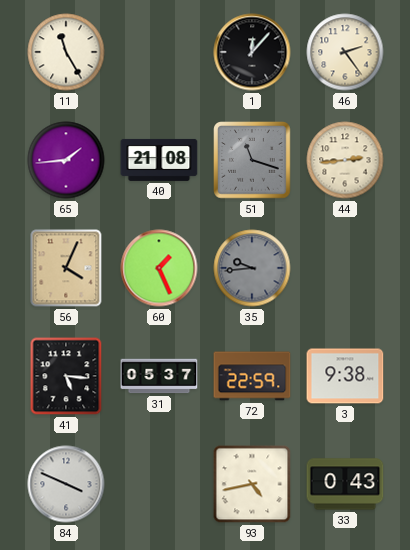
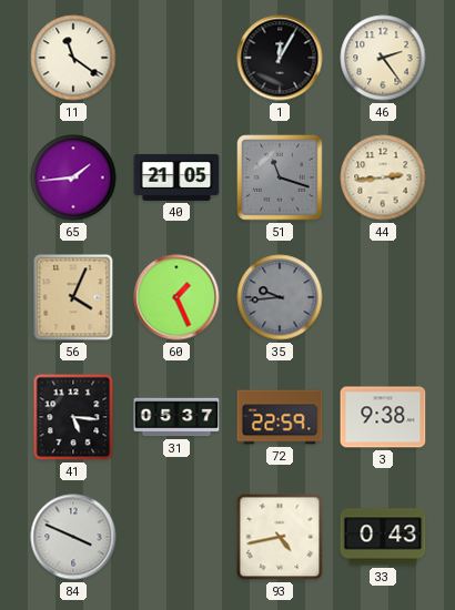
11: 11:25 -> 11:21 (73, 58)
1: 12:07 -> 12:05 (280, 58)
40: 21:08 -> 21:05 (176, 177)
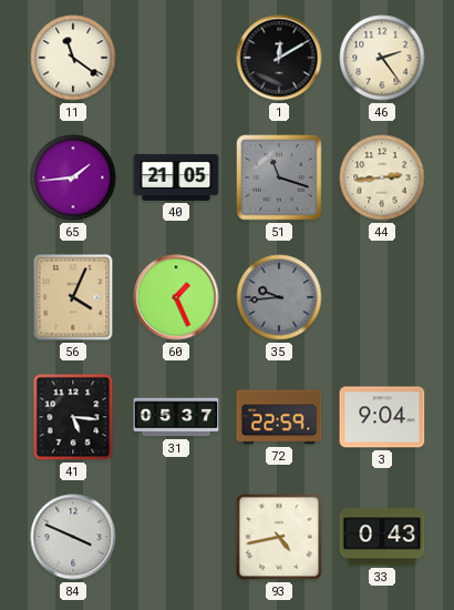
1: 12:05 -> 12:10 (279, 58)
3: 9:38 -> 9:04 (382, 417)
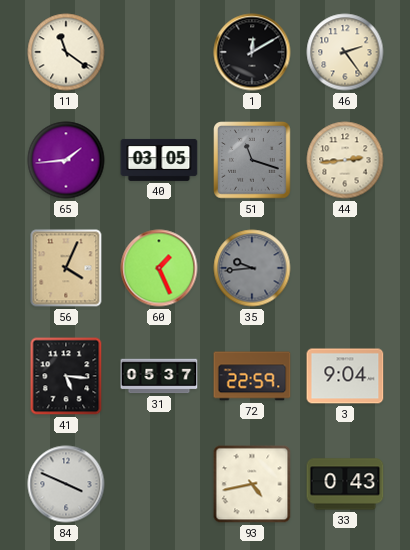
40: 21:05 -> 03:05 (159, 160)
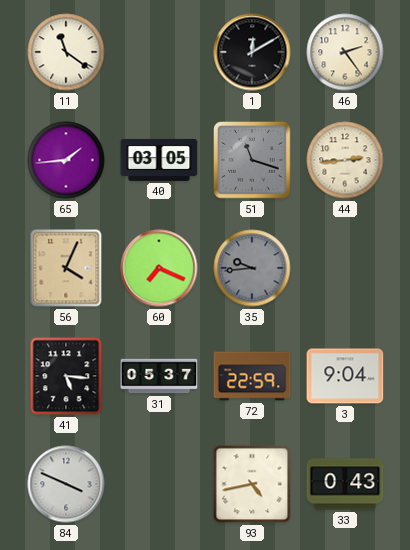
60: 1:26 -> 7:19 (159, 268)
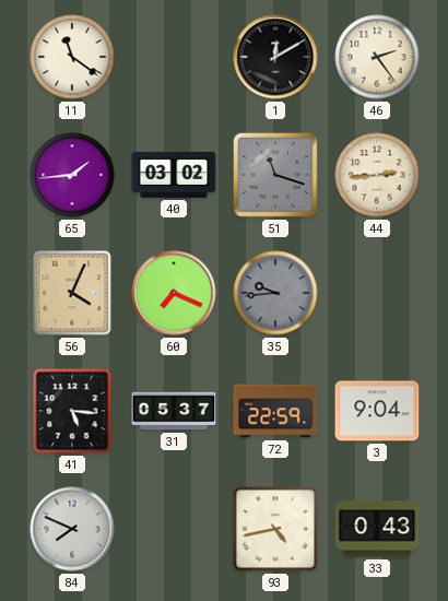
40: 03:05 -> 03:02 (174, 175)
84: 3:49 -> 7:49 (72, 529)
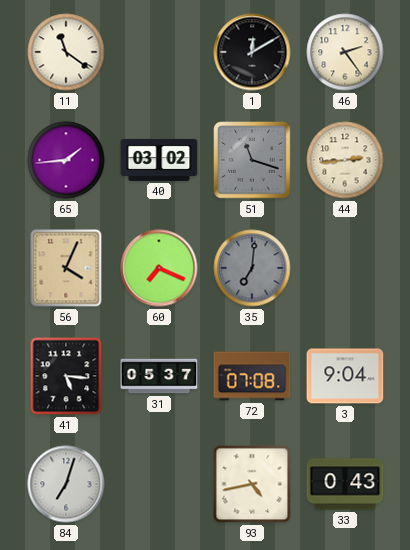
35: 9:44 -> 7:01 (252, 268)
72: 22:59 -> 07:08 (252, 376)
84: 7:49 -> 7:03 (66, 484)
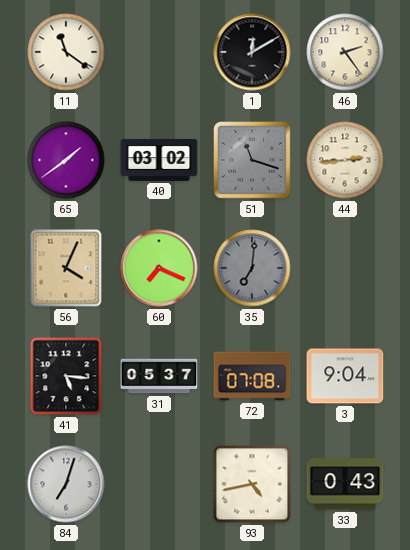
65: 1:44 -> 1:39 (66, 160)
